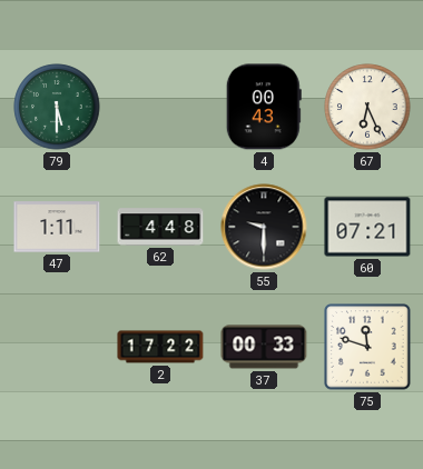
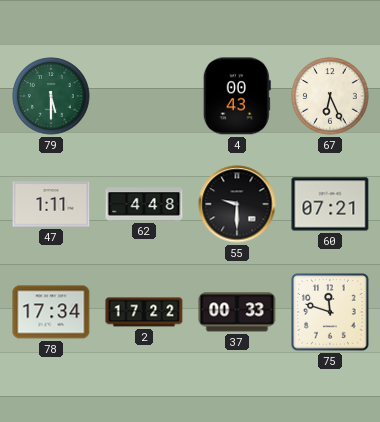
78: none -> 17:34 (51, 312)
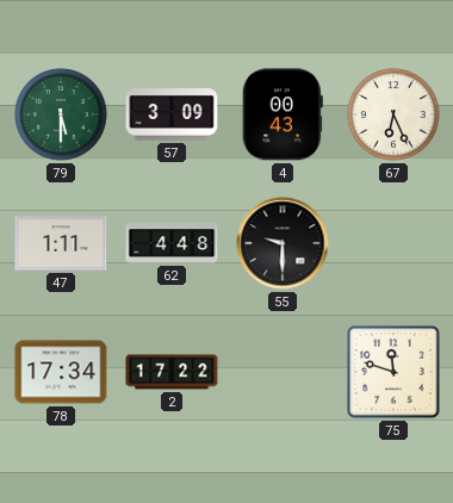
57: none -> 3:09 (172, 116)
60: 07:21 -> none (330, 204)
37: 00:33 -> none (237, 312)
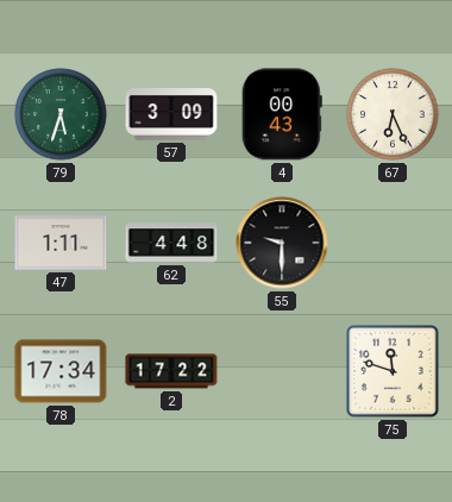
79: 5:30 -> 5:33 (61, 114)
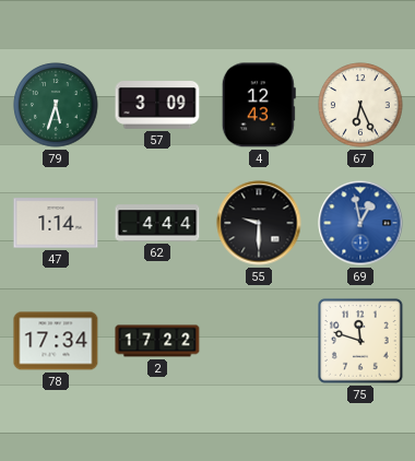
4: 00:43 -> 12:43 (259, 105)
47: 1:11 -> 1:14 (56, 223)
62: 4:48 -> 4:44 (157, 223)
69: none -> 12:58 (360, 223)
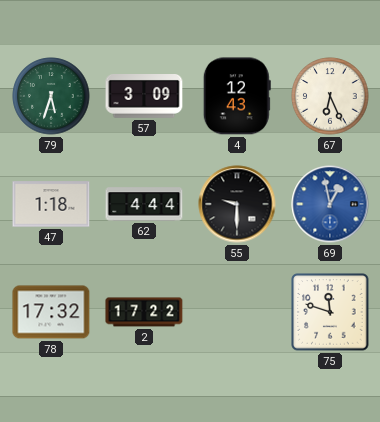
47: 1:14 -> 1:18 (51, 204)
78: 17:34 -> 17:32 (51, 312)
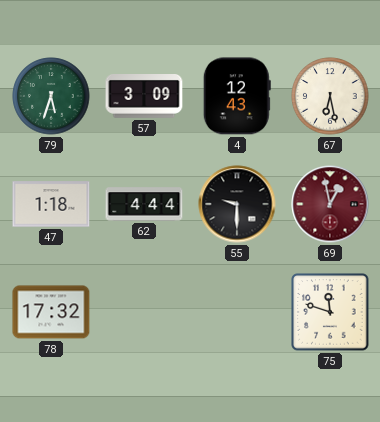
67: 6:26 -> 6:28 (330, 96)
69 dial: blue -> burgundy (330, 204)
2: 17:22 -> none (144, 312)
